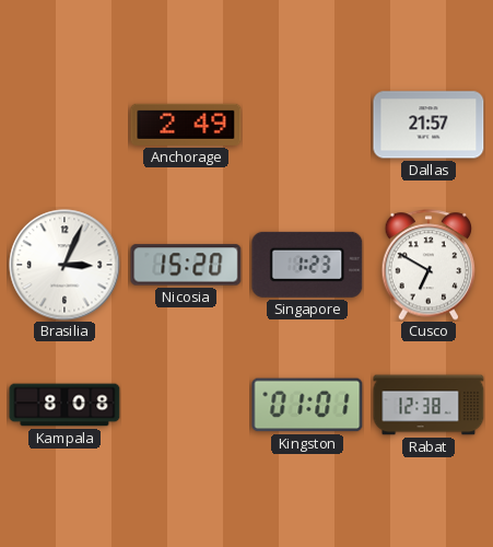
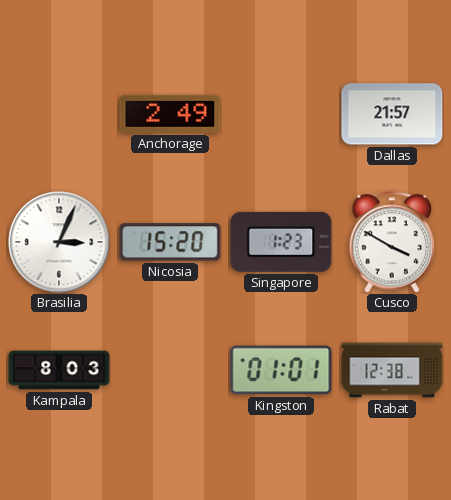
Cusco: 6:50 -> 3:50 (392, 242)
Kampala: 8:08 -> 8:03 (59, 370)
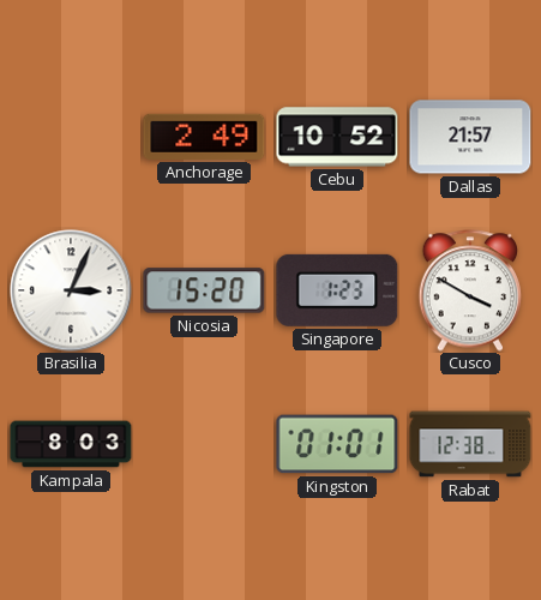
Cebu: none -> 10:52 (337, 137)
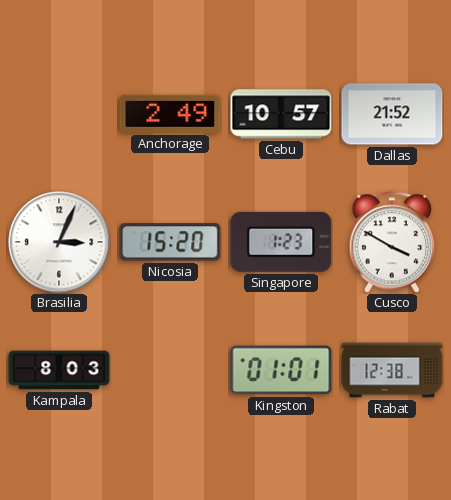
Cebu: 10:52 -> 10:57 (281, 114)
Dallas: 21:57 -> 21:52 (392, 114)
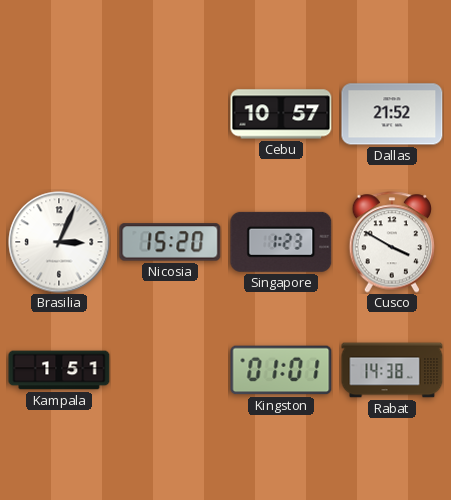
Anchorage: 2:49 -> none (170, 114)
Kampala: 8:03 -> 1:51 (59, 370)
Rabat: 12:38 -> 14:38 (392, 370)
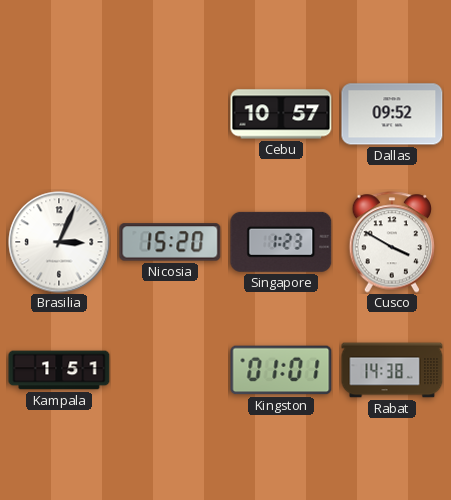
Dallas: 21:52 -> 09:52 (392, 114)
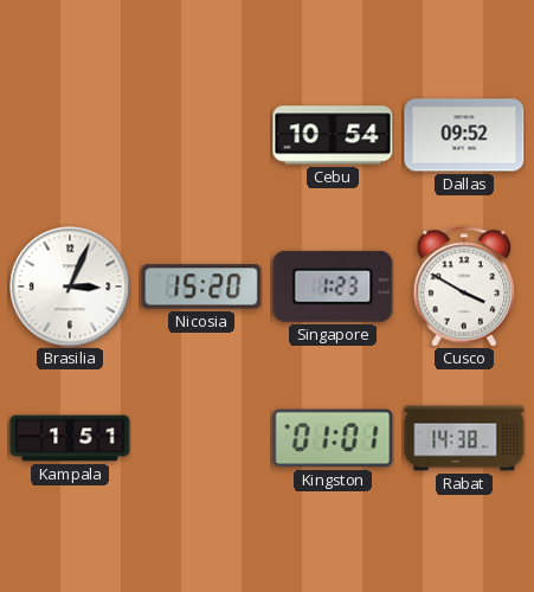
Cebu: 10:57 -> 10:54 (333, 135)
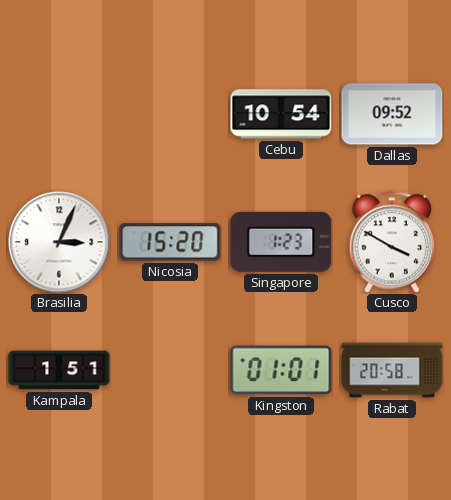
Rabat: 14:38 -> 20:58 (392, 370)
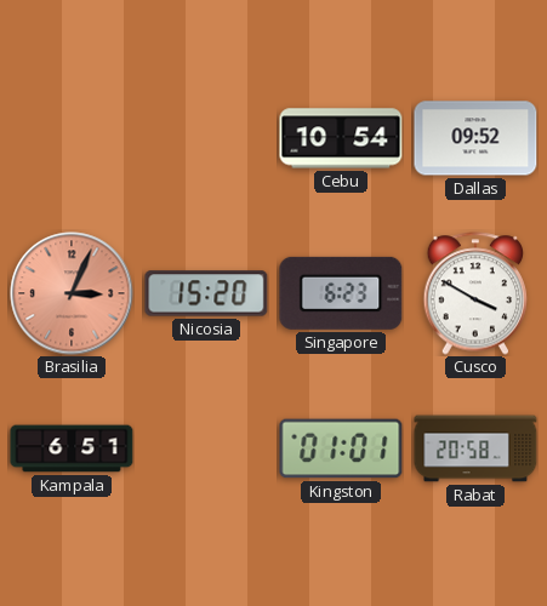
Brasilia dial: white -> salmon (72, 293)
Singapore: 1:23 -> 6:23 (341, 293)
Kampala: 1:51 -> 6:51 (72, 448)
